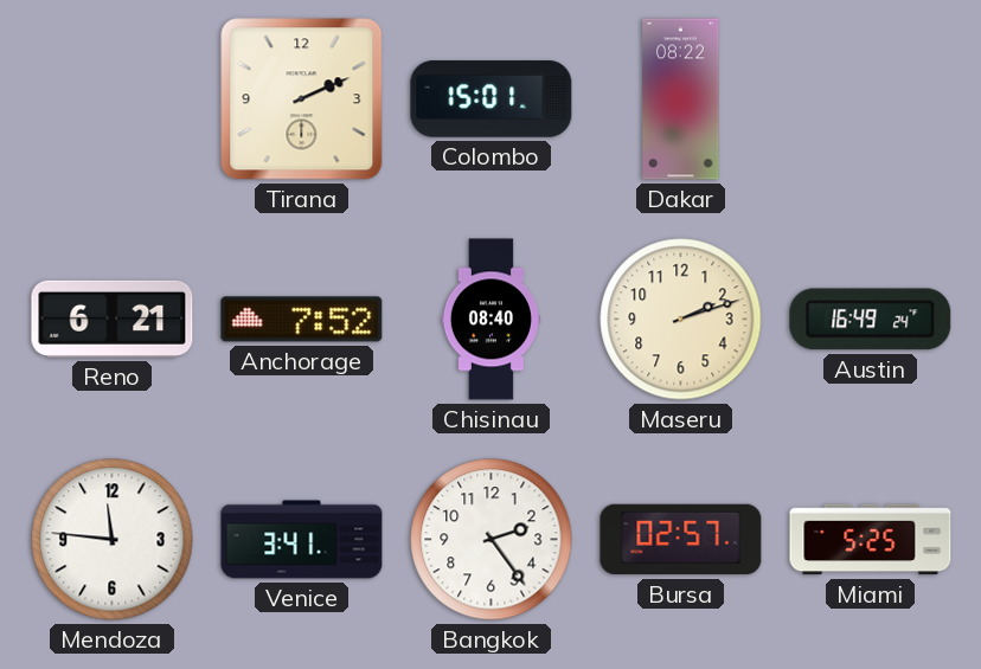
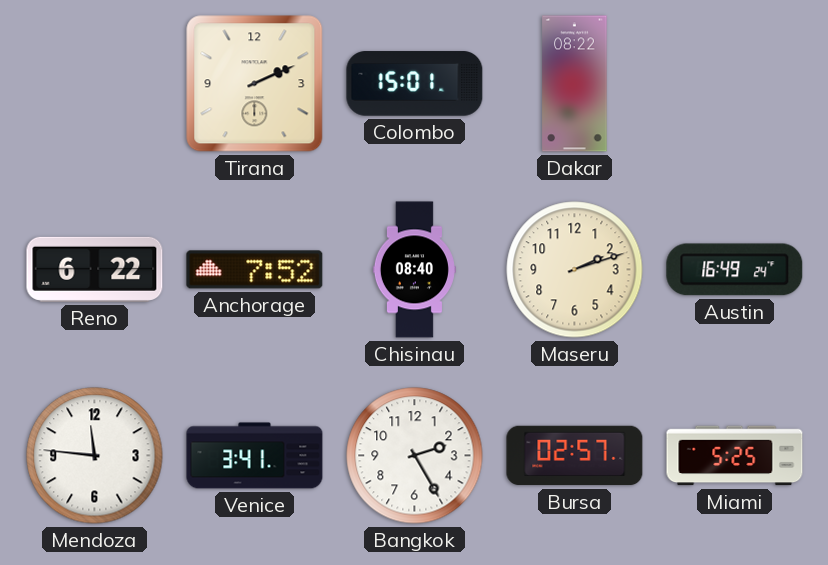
Reno: 6:21 -> 6:22 (95, 269)
Bangkok: 2:24 -> 2:25 (415, 456)
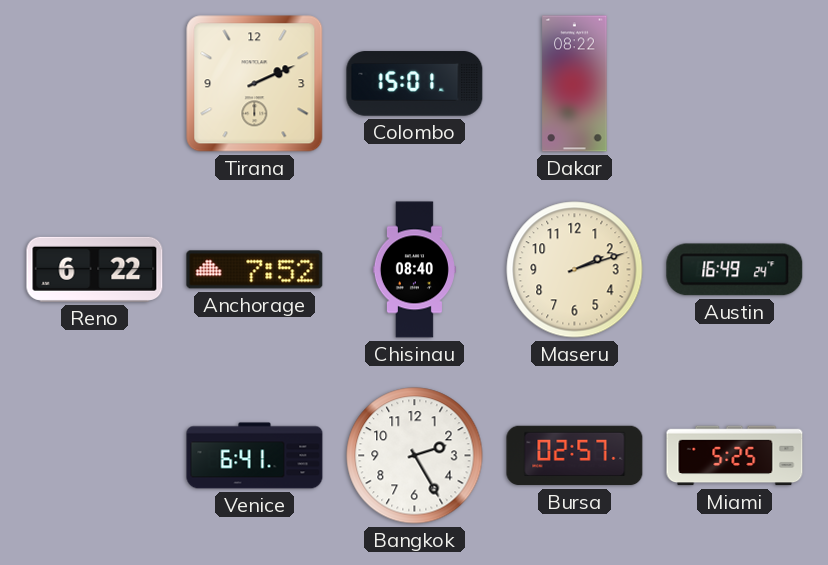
Mendoza: 11:46 -> none (95, 456)
Venice: 3:41 -> 6:41 (255, 456)
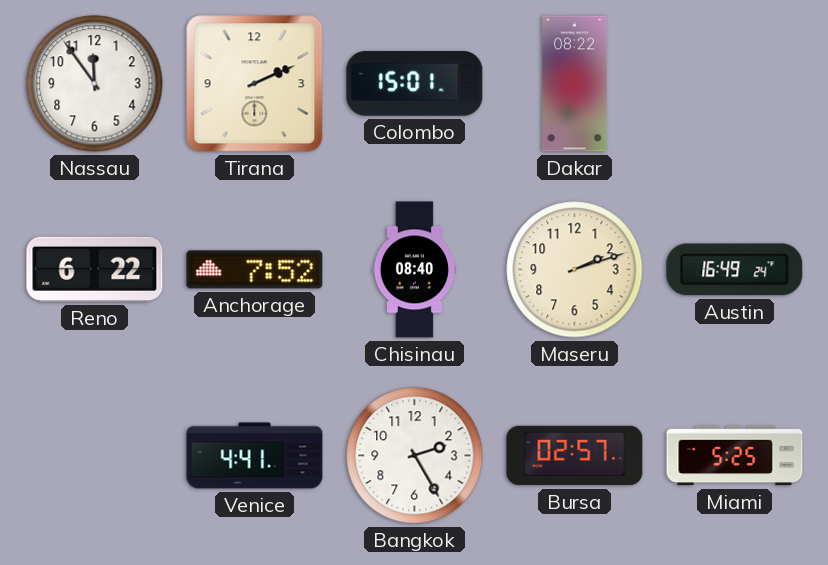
Nassau: none -> 11:54 (95, 84)
Venice: 6:41 -> 4:41 (255, 456)
